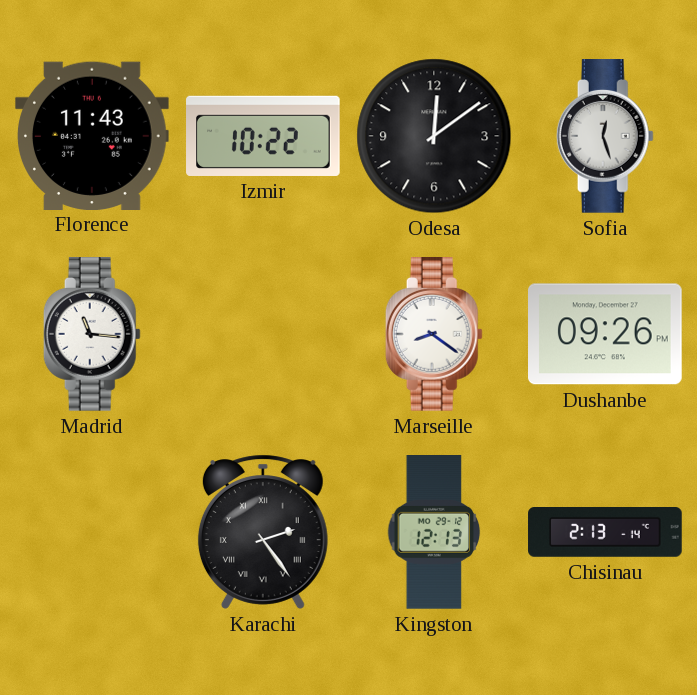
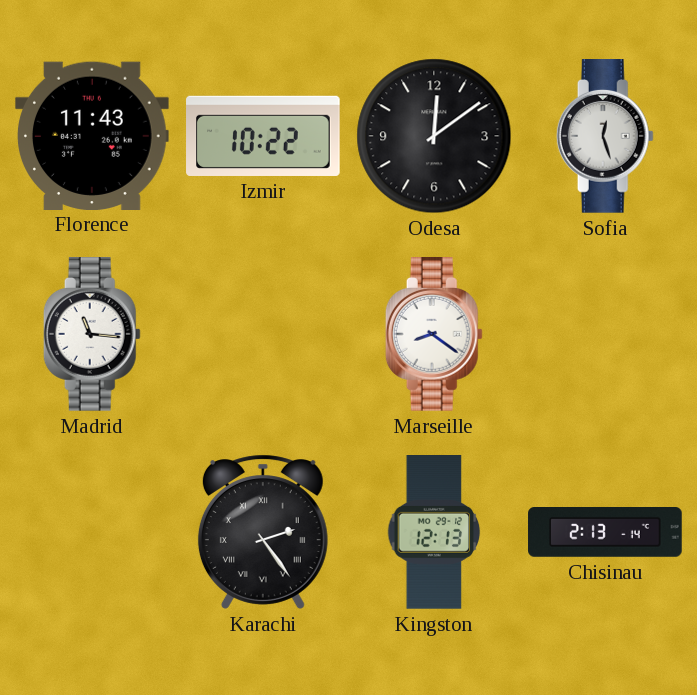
Dushanbe: 09:26 -> none (606, 334)
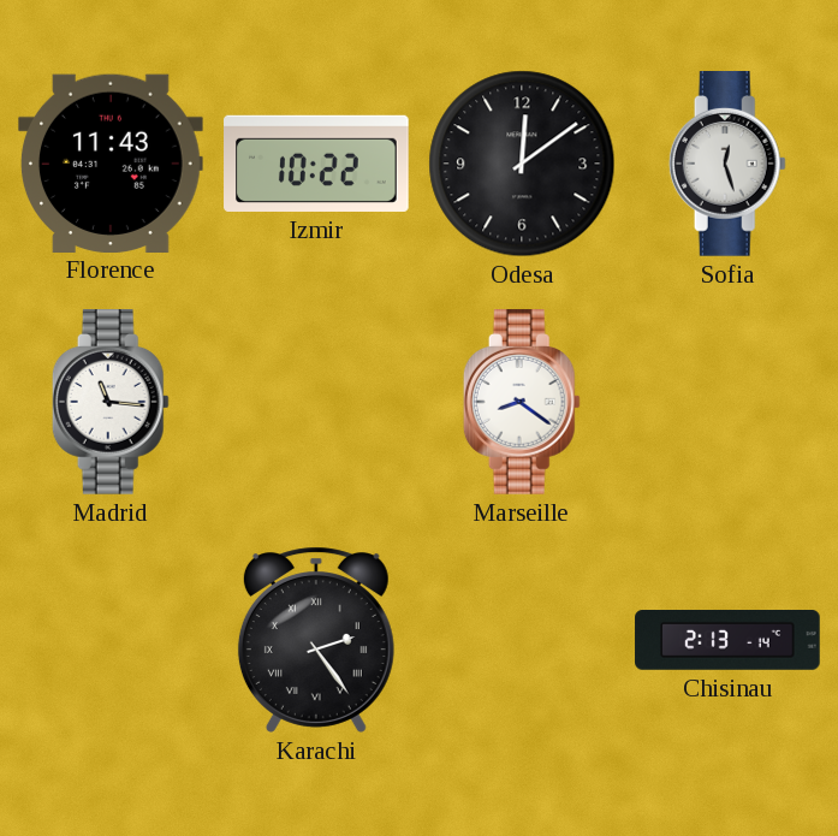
Kingston: 12:13 -> none (434, 533)
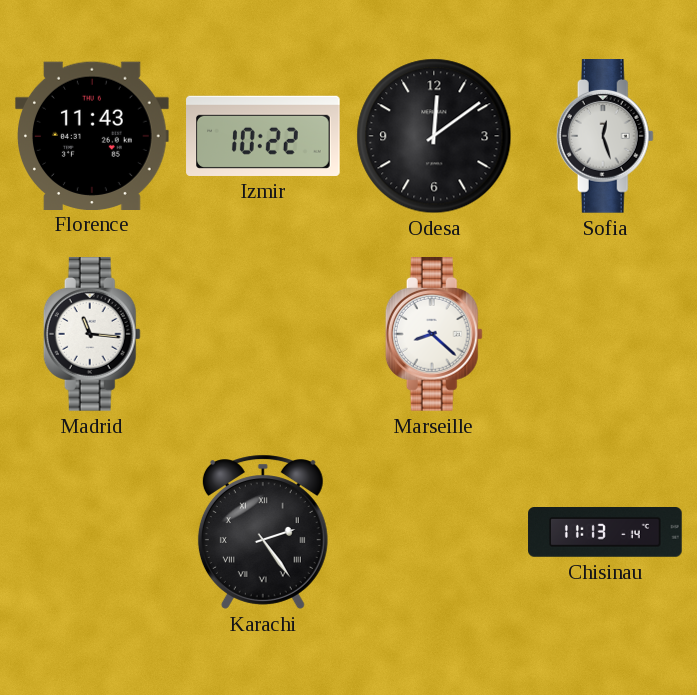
Marseille: 8:21 -> 8:22 (434, 335)
Chisinau: 2:13 -> 11:13 (605, 533)
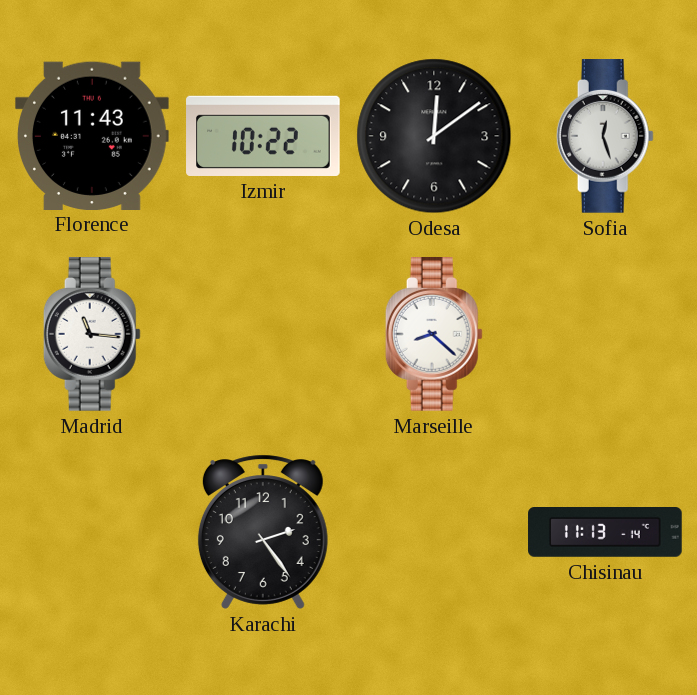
Karachi numerals: Roman -> Arabic (263, 532)
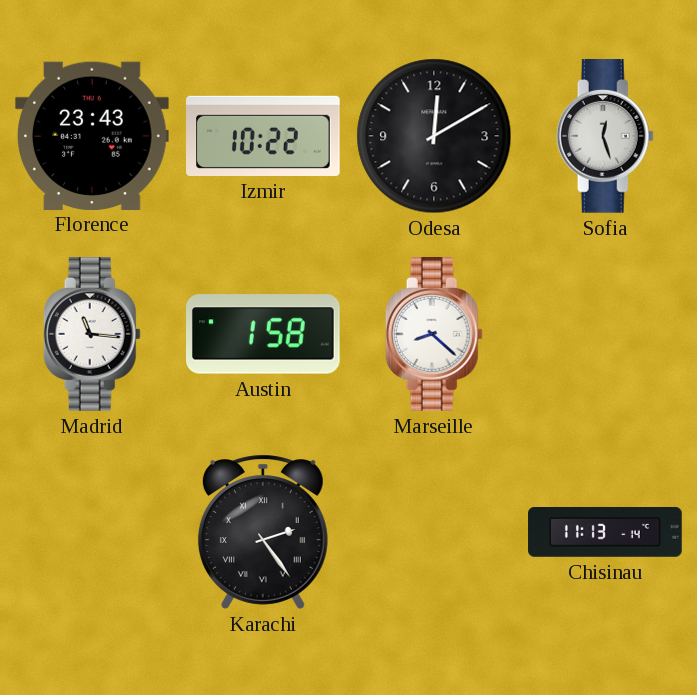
Florence: 11:43 -> 23:43 (93, 135)
Odesa: 12:09 -> 12:10 (434, 136)
Austin: none -> 1:58 (264, 334)
Karachi numerals: Arabic -> Roman (263, 532)
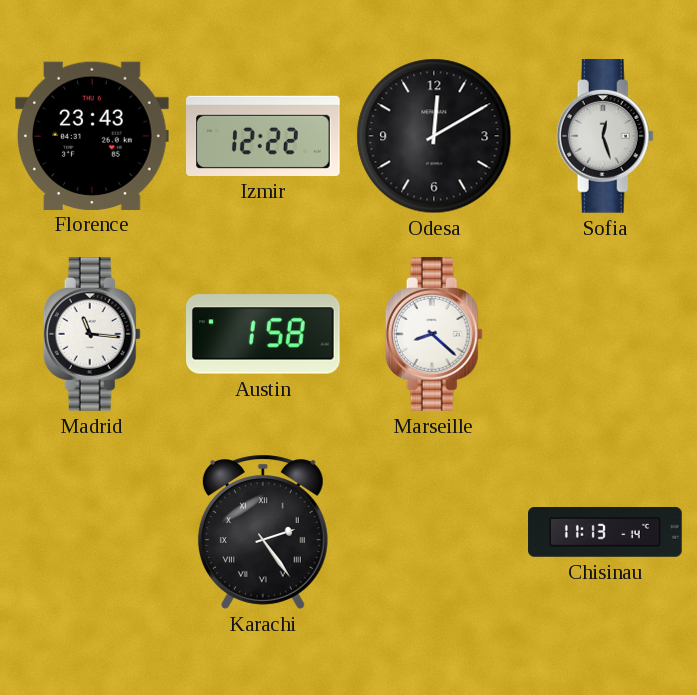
Izmir: 10:22 -> 12:22 (263, 136)
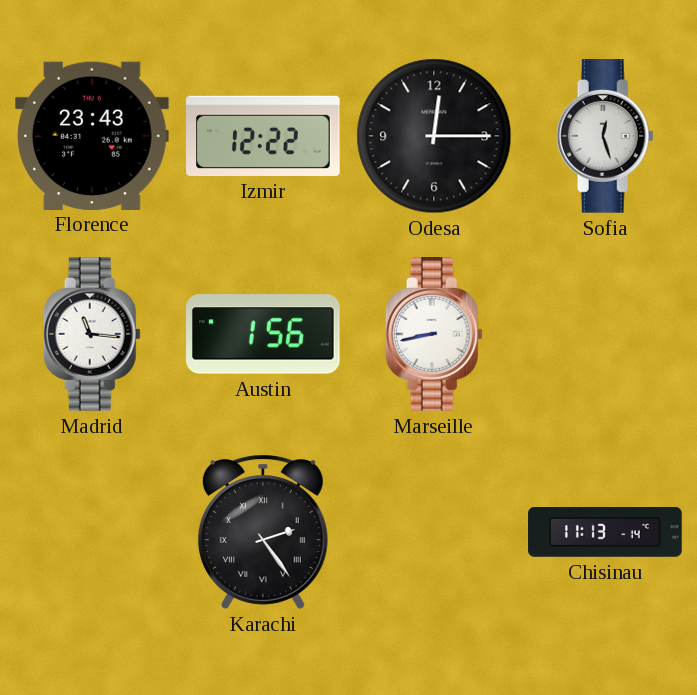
Odesa: 12:10 -> 12:15 (434, 136)
Austin: 1:58 -> 1:56 (264, 334)
Marseille: 8:22 -> 8:43 (434, 335)
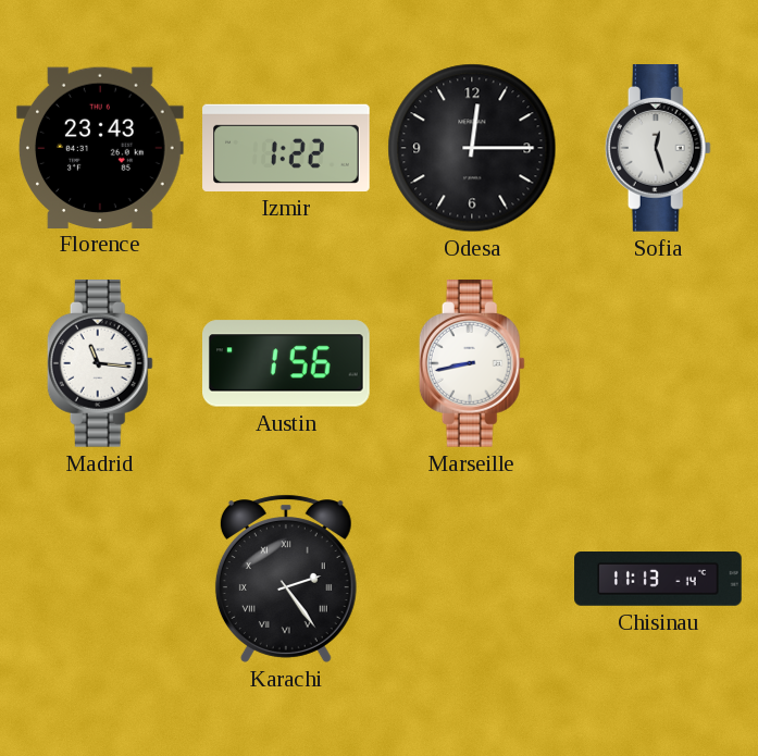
Izmir: 12:22 -> 1:22 (286, 148)
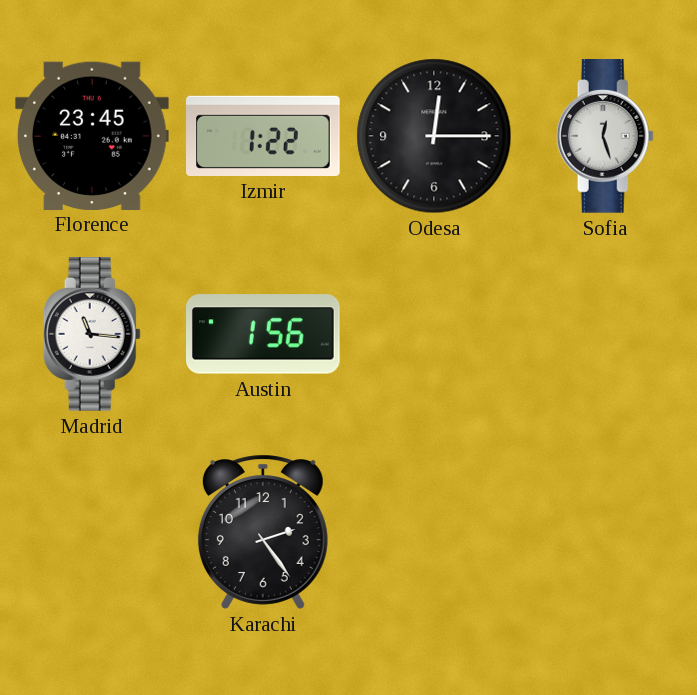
Florence: 23:43 -> 23:45 (93, 135)
Marseille: 8:43 -> none (472, 364)
Karachi numerals: Roman -> Arabic (263, 532)
Chisinau: 11:13 -> none (658, 580)
